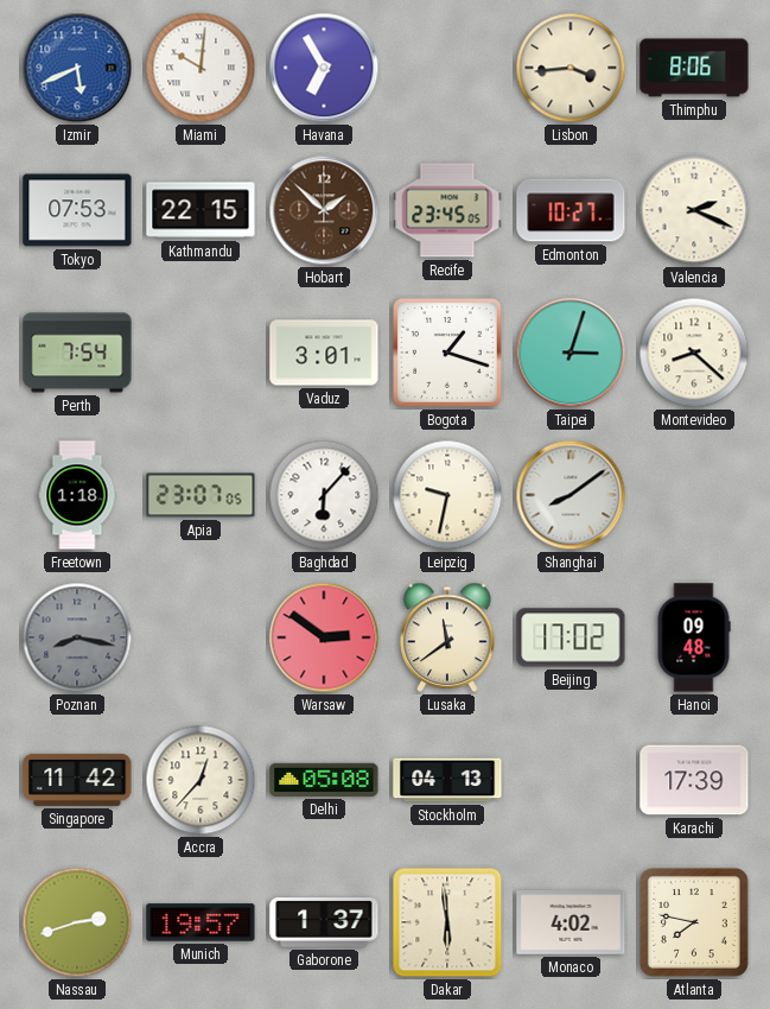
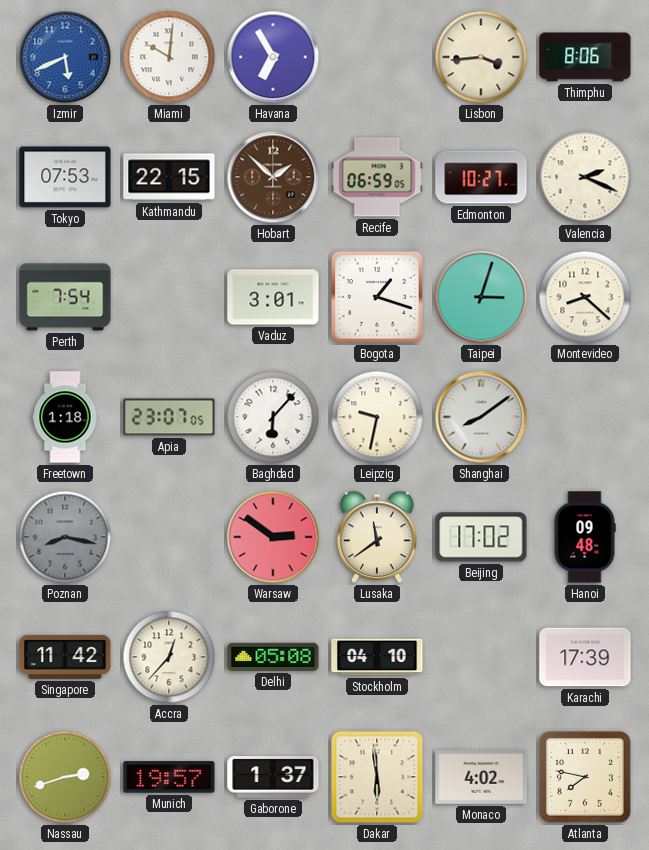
Recife: 23:45 -> 06:59 (377, 177)
Stockholm: 04:13 -> 04:10 (377, 657)
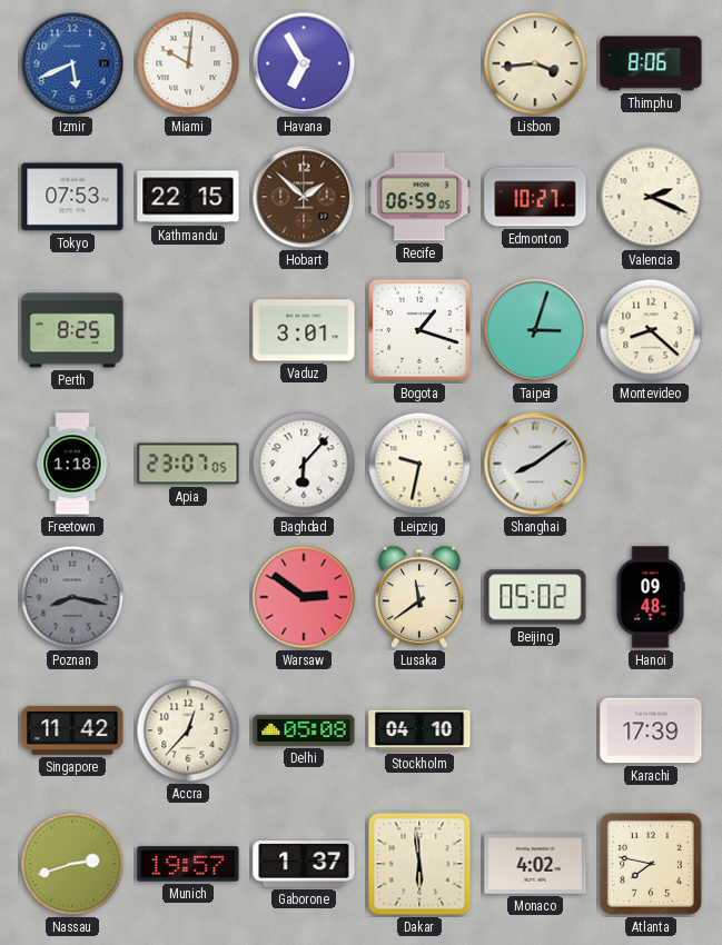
Perth: 7:54 -> 8:25 (72, 330)
Beijing: 17:02 -> 05:02 (535, 597)
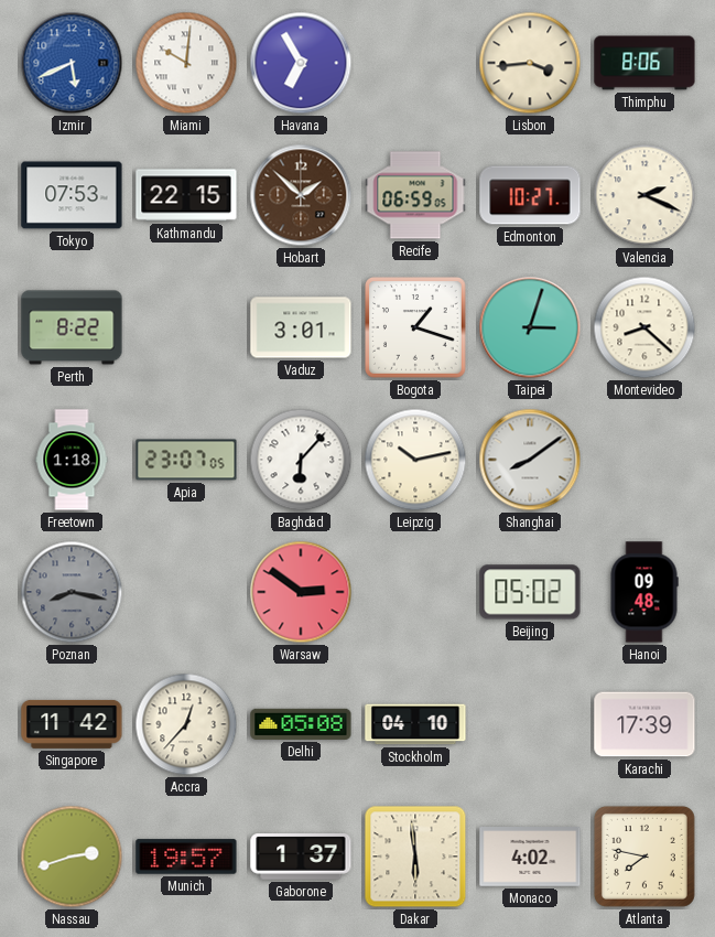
Perth: 8:25 -> 8:22 (72, 327)
Leipzig: 9:32 -> 10:13 (415, 460)
Lusaka: 11:39 -> none (419, 597)
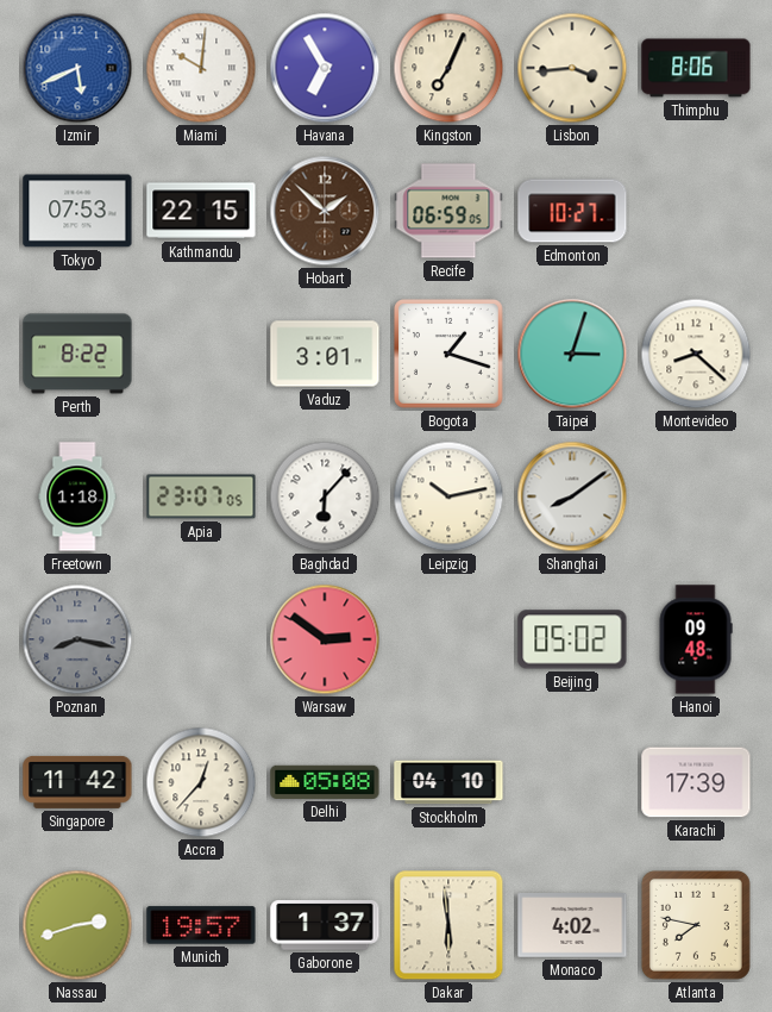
Kingston: none -> 7:04 (448, 68)
Valencia: 2:19 -> none (644, 195)
